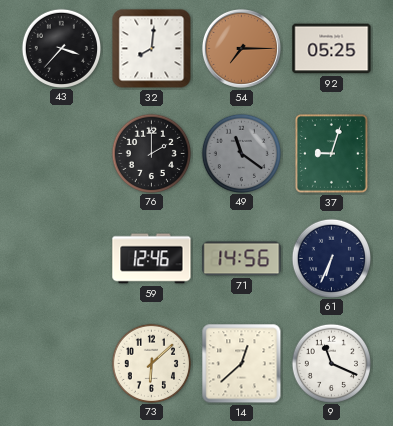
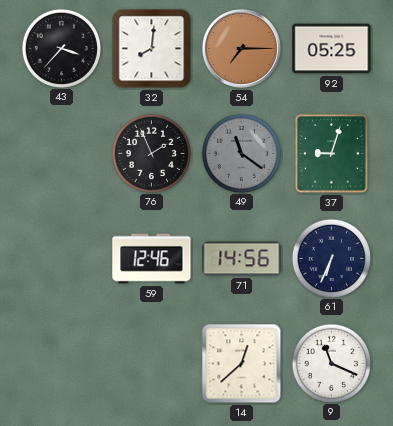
76: 2:00 -> 1:56 (151, 153)
73: 6:08 -> none (151, 363)
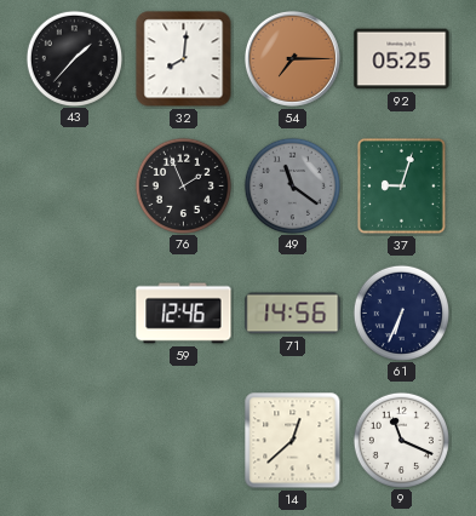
43: 3:37 -> 1:37 (74, 58)
